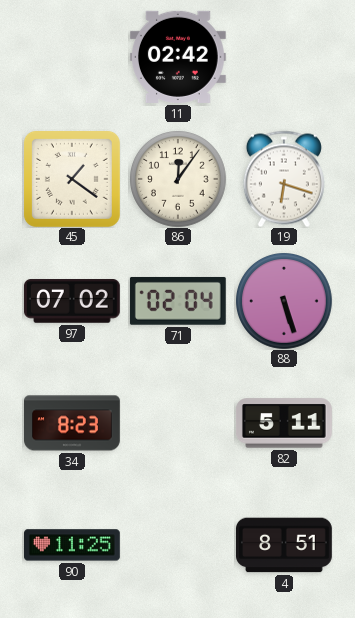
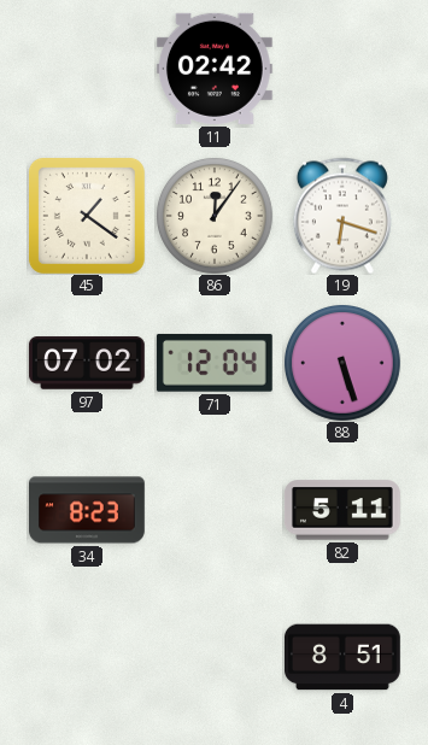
71: 02:04 -> 12:04 (215, 363)
90: 11:25 -> none (73, 545)
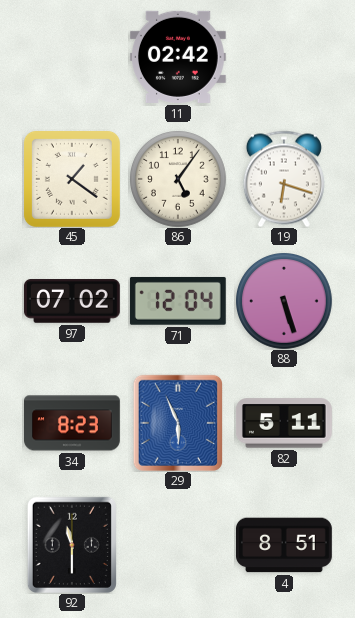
86: 12:06 -> 5:06 (178, 179)
29: none -> 5:56 (178, 423)
92: none -> 11:30 (72, 545)
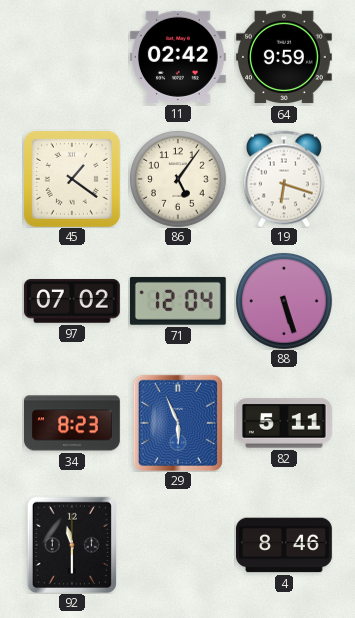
64: none -> 9:59 (284, 57)
4: 8:51 -> 8:46 (285, 545)
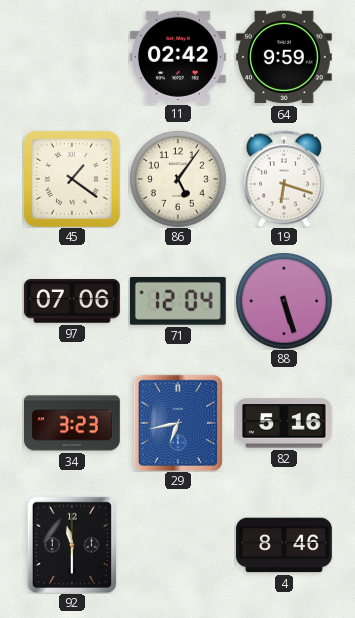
97: 07:02 -> 07:06 (72, 301)
34: 8:23 -> 3:23 (73, 423)
29: 5:56 -> 6:43 (178, 423)
82: 5:11 -> 5:16 (284, 423)
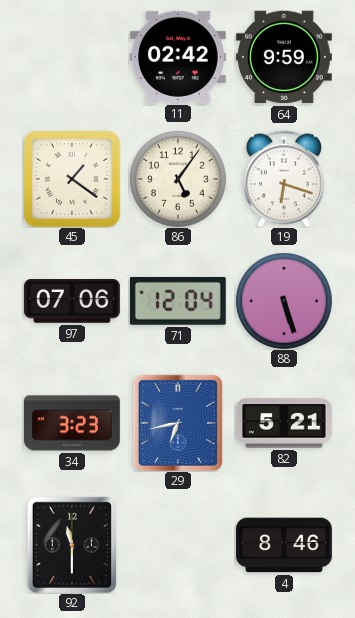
82: 5:16 -> 5:21 (284, 423)
